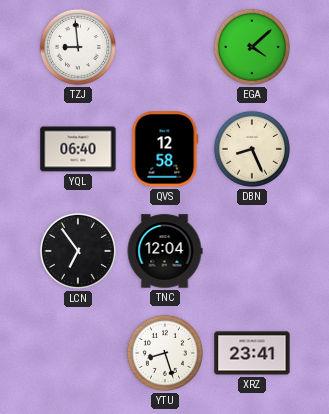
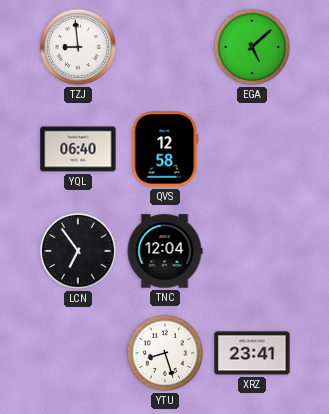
EGA: 4:08 -> 5:08 (252, 47)
DBN: 8:26 -> none (252, 149)
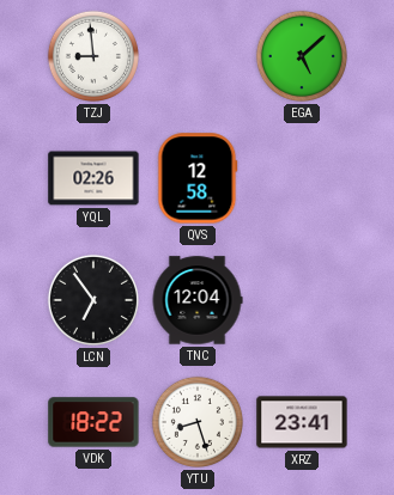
YQL: 06:40 -> 02:26 (93, 178)
VDK: none -> 18:22 (93, 422)
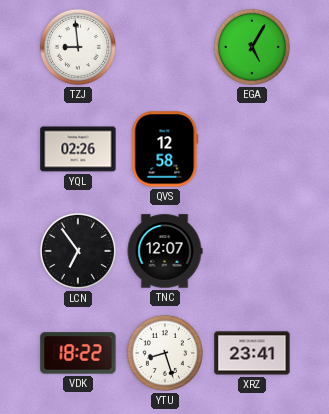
EGA: 5:08 -> 5:05 (252, 47)
TNC: 12:04 -> 12:07 (165, 251)
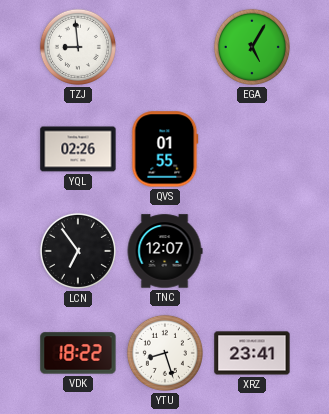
QVS: 12:58 -> 01:55 (165, 149)
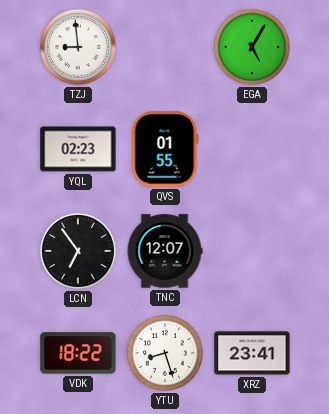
YQL: 02:26 -> 02:23 (78, 149)
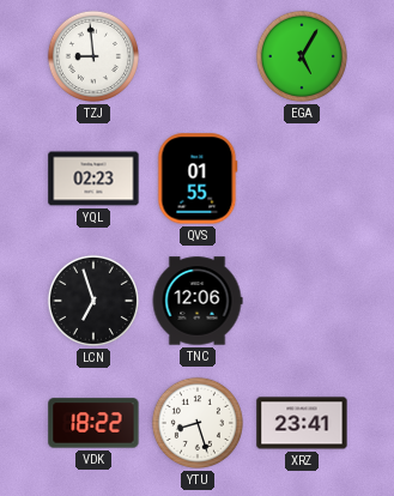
LCN: 6:54 -> 6:57 (93, 301)
TNC: 12:07 -> 12:06 (198, 301)
